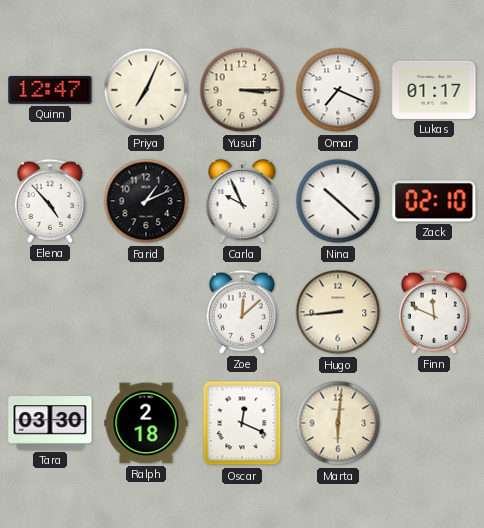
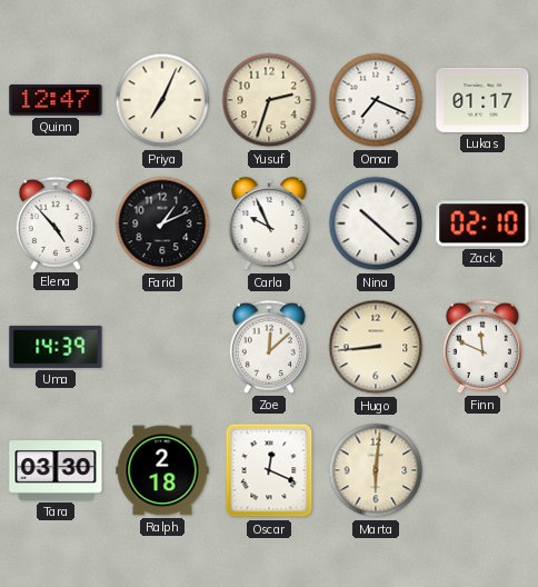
Yusuf: 3:15 -> 2:33 (269, 100)
Uma: none -> 14:39 (56, 347)
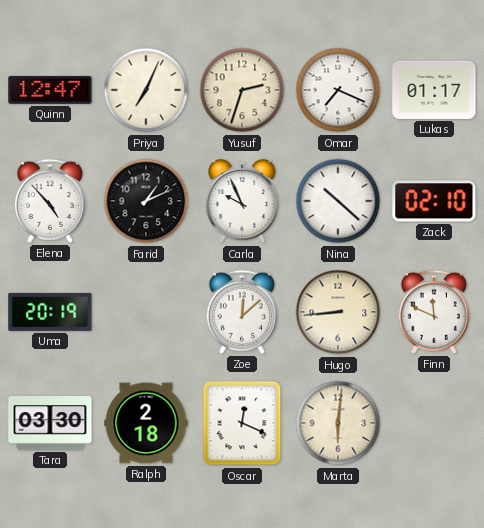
Uma: 14:39 -> 20:19 (50, 312)
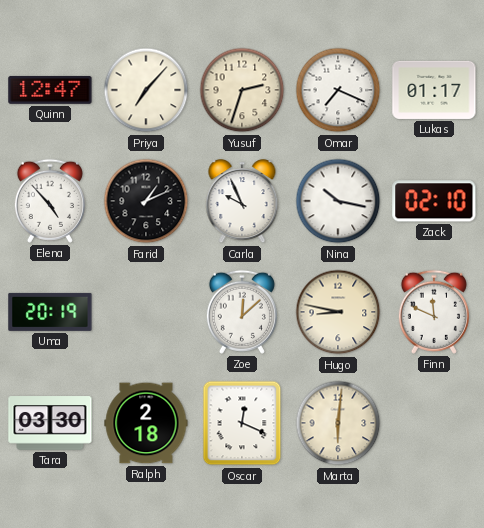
Priya: 7:04 -> 7:07 (146, 90)
Nina: 10:22 -> 10:17 (338, 201)
Hugo: 8:44 -> 8:47 (338, 312)
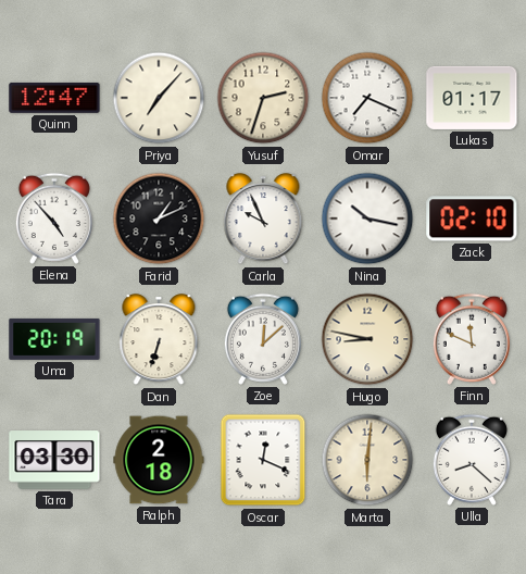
Dan: none -> 6:33 (159, 340)
Ulla: none -> 8:22 (472, 460)
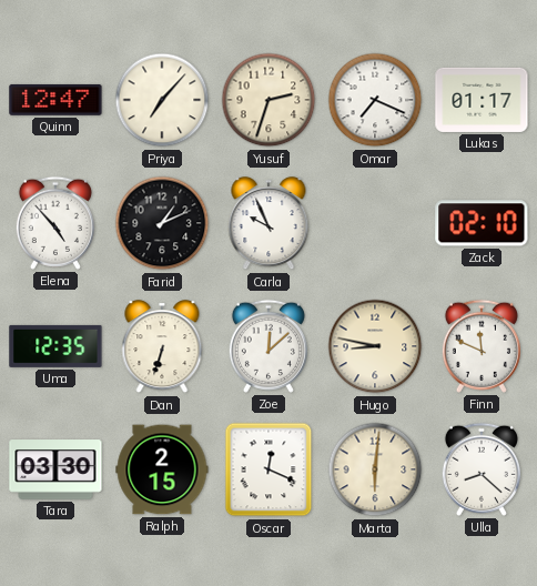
Nina: 10:17 -> none (367, 219)
Uma: 20:19 -> 12:35 (55, 346)
Ralph: 2:18 -> 2:15 (162, 469)
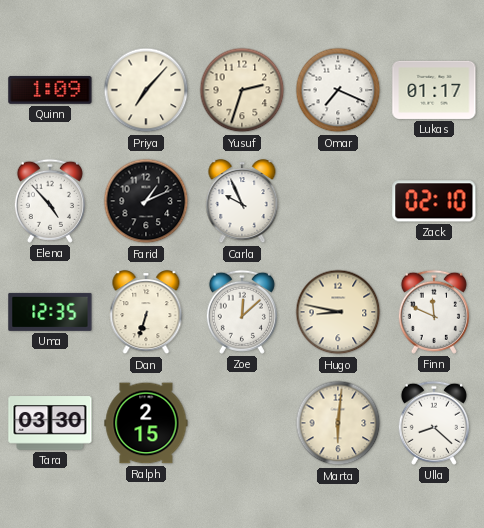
Quinn: 12:47 -> 1:09 (50, 90)
Oscar: 12:19 -> none (268, 469)
